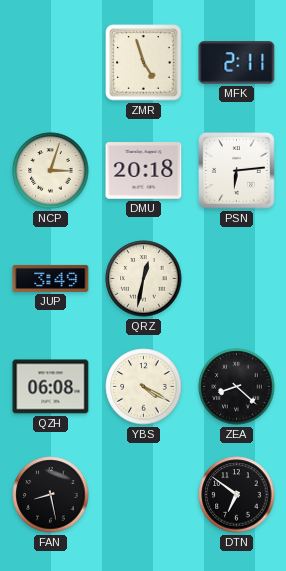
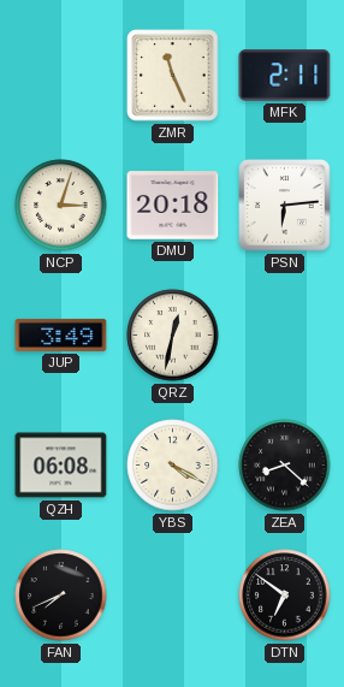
ZMR: 4:57 -> 11:26 (173, 76)
FAN: 8:28 -> 7:41 (61, 596)
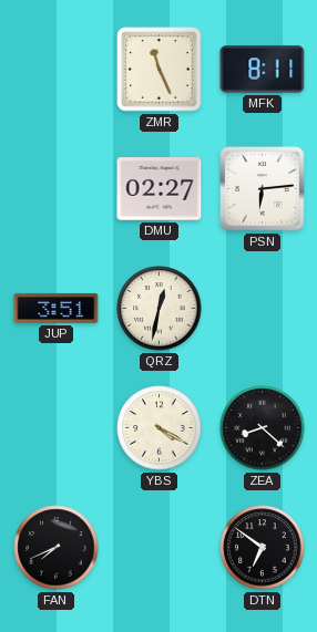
MFK: 2:11 -> 8:11 (263, 70)
NCP: 3:03 -> none (61, 206)
DMU: 20:18 -> 02:27 (160, 189)
JUP: 3:49 -> 3:51 (57, 308)
QZH: 06:08 -> none (61, 466)
